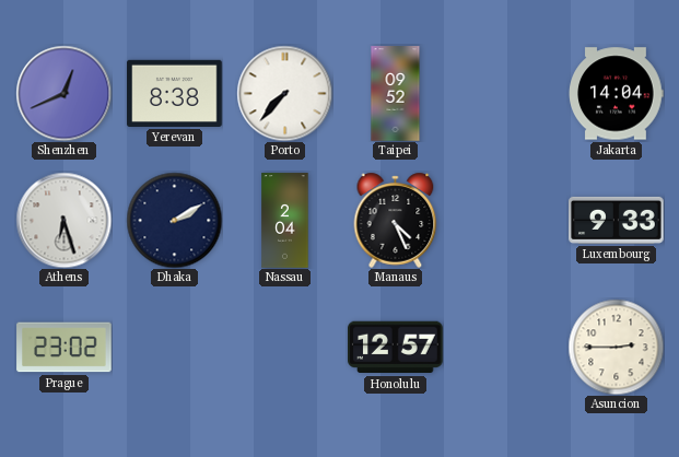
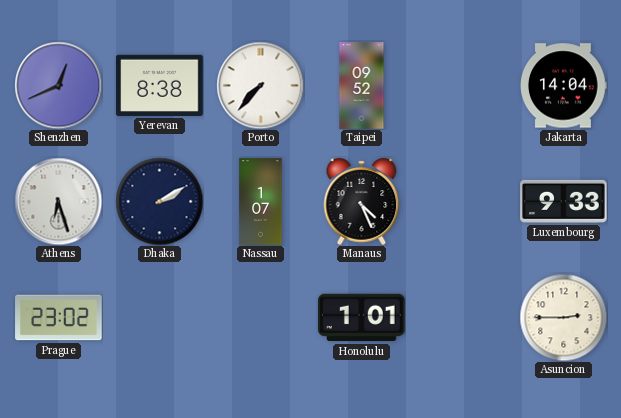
Nassau: 2:04 -> 1:07 (261, 202)
Honolulu: 12:57 -> 1:01 (362, 318)
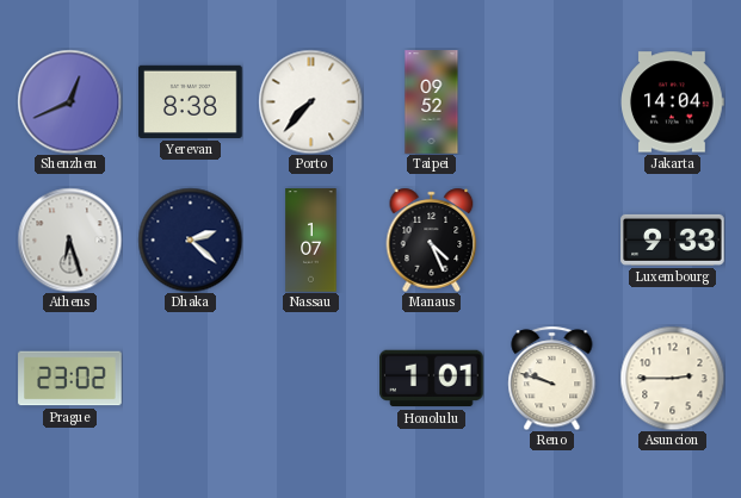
Dhaka: 2:10 -> 2:22 (190, 239)
Reno: none -> 9:48 (552, 378)
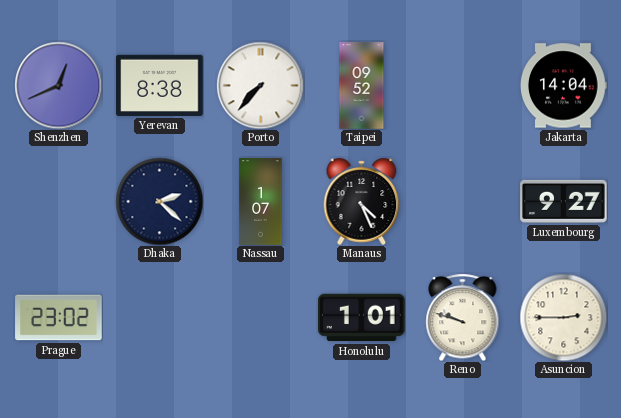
Athens: 6:27 -> none (69, 239)
Luxembourg: 9:33 -> 9:27 (564, 201)
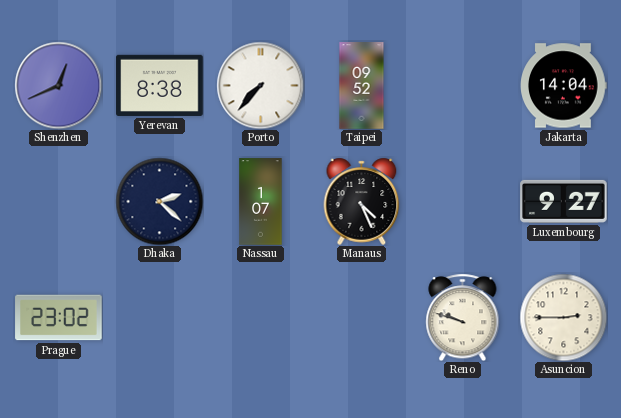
Honolulu: 1:01 -> none (362, 318)
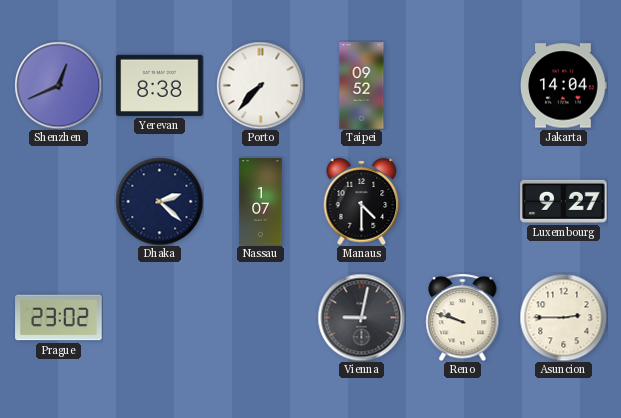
Manaus: 4:26 -> 4:30 (362, 201)
Vienna: none -> 9:02 (361, 317)
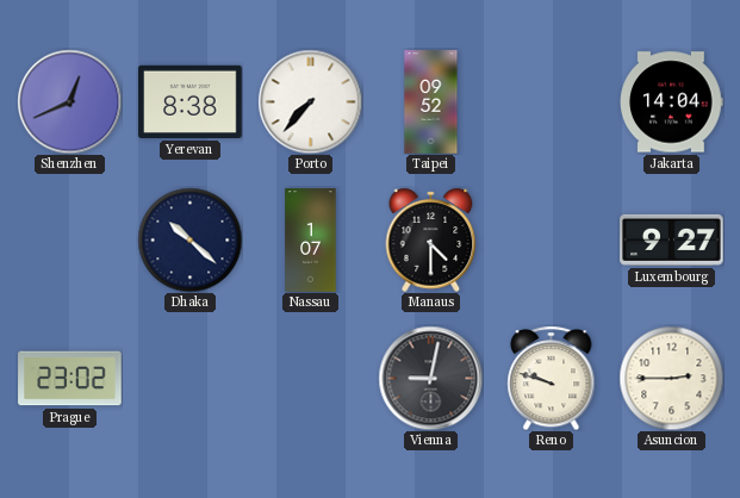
Dhaka: 2:22 -> 10:22 (189, 239)
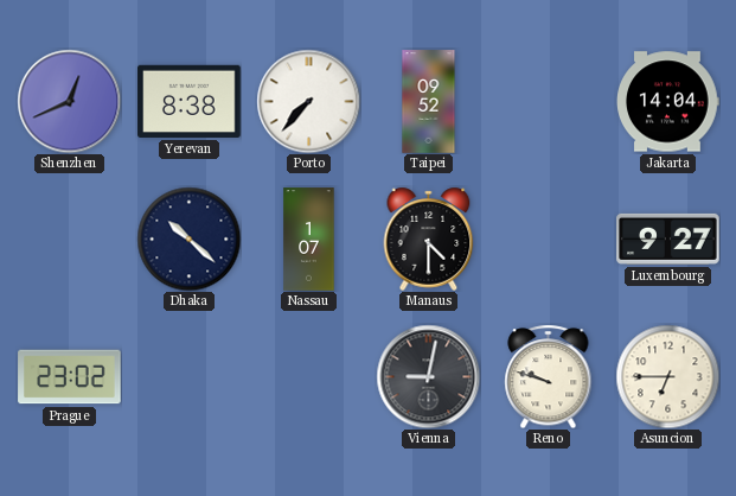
Asuncion: 2:45 -> 6:45 (667, 376)
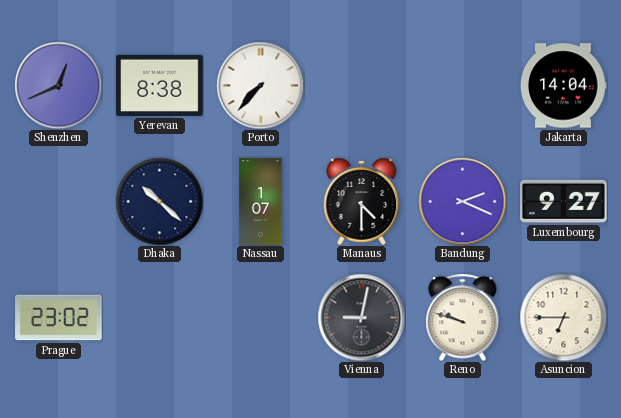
Taipei: 09:52 -> none (429, 102)
Bandung: none -> 2:19 (462, 201)
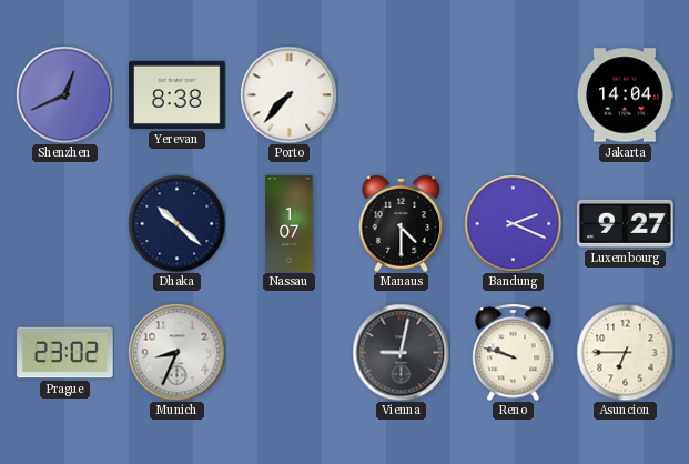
Munich: none -> 8:34 (176, 352)
